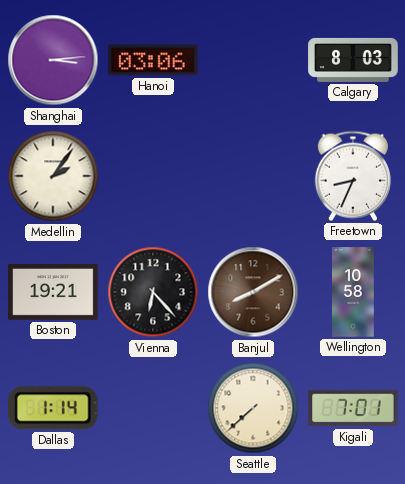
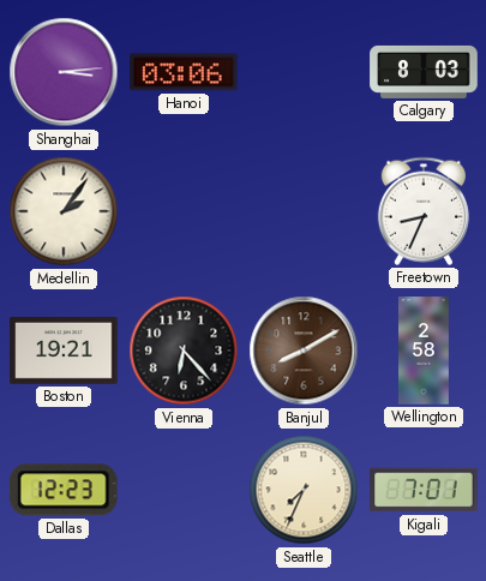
Wellington: 10:58 -> 2:58 (424, 351)
Dallas: 1:14 -> 12:23 (64, 490)
Seattle: 7:38 -> 7:34 (304, 490)
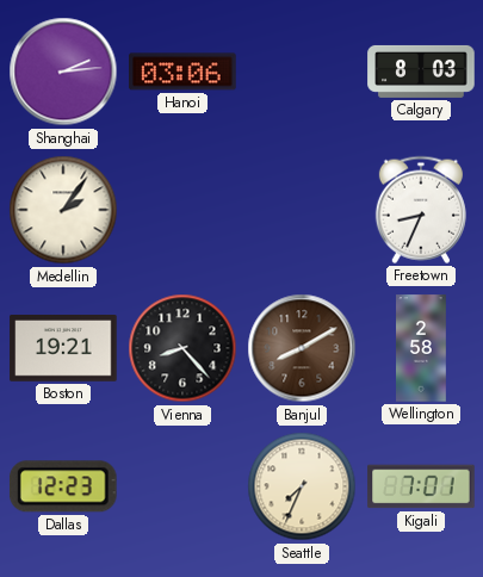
Shanghai: 3:14 -> 2:14 (63, 72)
Vienna: 6:23 -> 8:23 (182, 348)
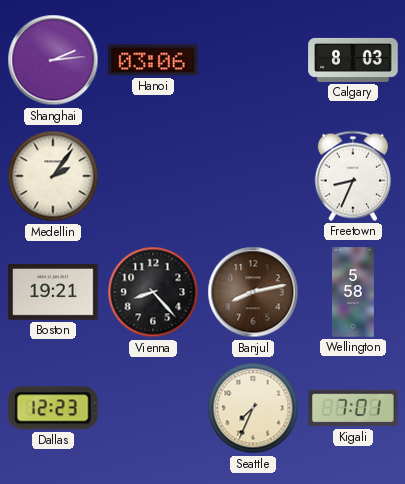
Banjul: 8:10 -> 8:13 (253, 292)
Wellington: 2:58 -> 5:58 (353, 292)
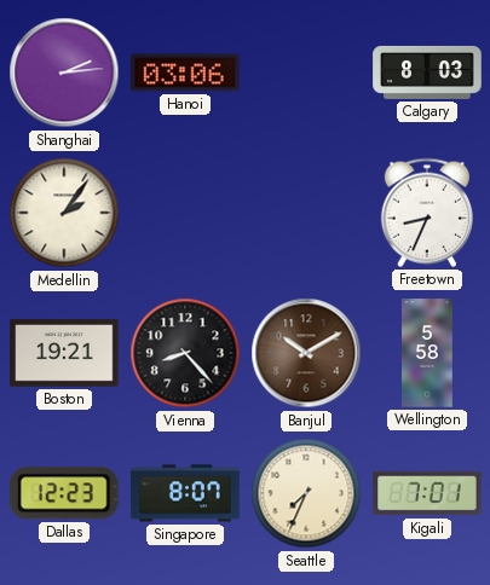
Banjul: 8:13 -> 10:10 (306, 353)
Singapore: none -> 8:07 (185, 493)
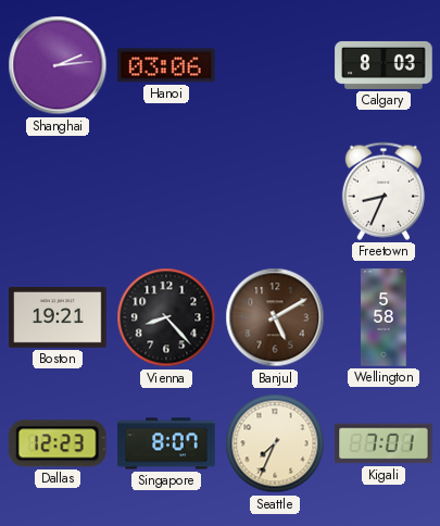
Medellin: 2:06 -> none (64, 213)
Banjul: 10:10 -> 5:10 (275, 317)
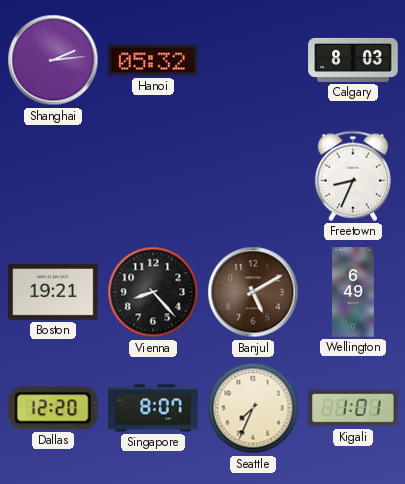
Hanoi: 03:06 -> 05:32 (153, 60)
Wellington: 5:58 -> 6:49 (353, 292)
Dallas: 12:23 -> 12:20 (53, 408)
Kigali: 7:01 -> 1:01 (353, 408)
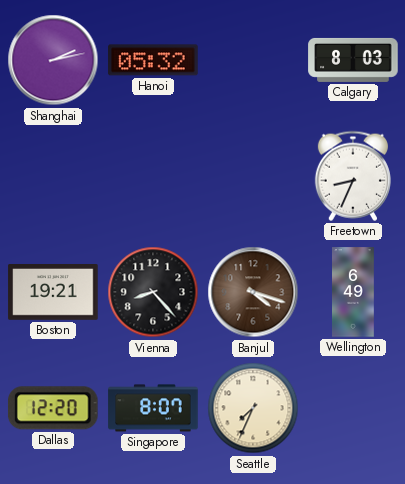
Shanghai: 2:14 -> 2:13 (53, 60)
Banjul: 5:10 -> 4:18 (253, 292)
Kigali: 1:01 -> none (353, 408)
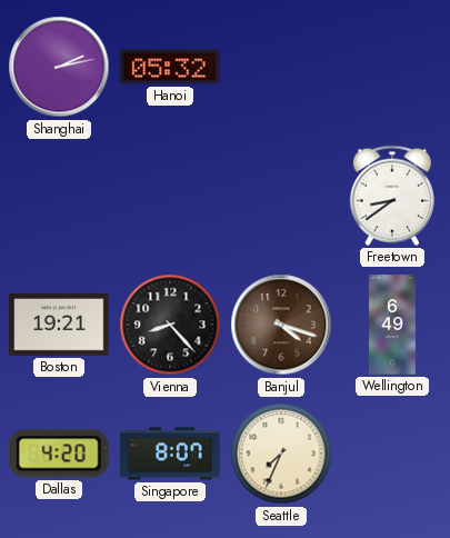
Calgary: 8:03 -> none (353, 60)
Freetown: 8:34 -> 8:39 (392, 196)
Dallas: 12:20 -> 4:20 (59, 454)
